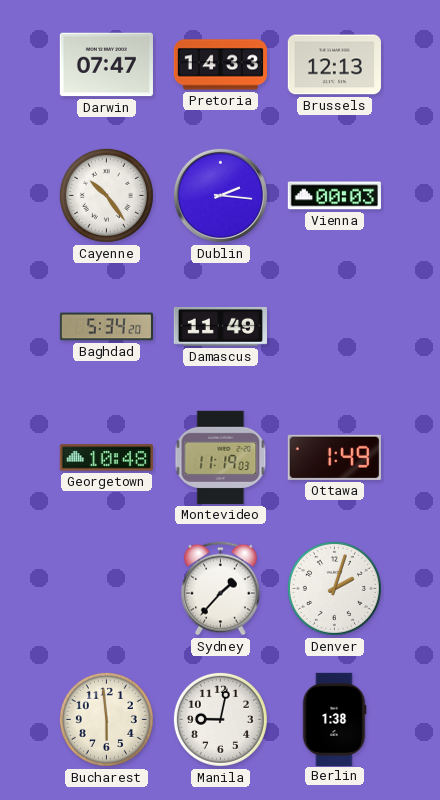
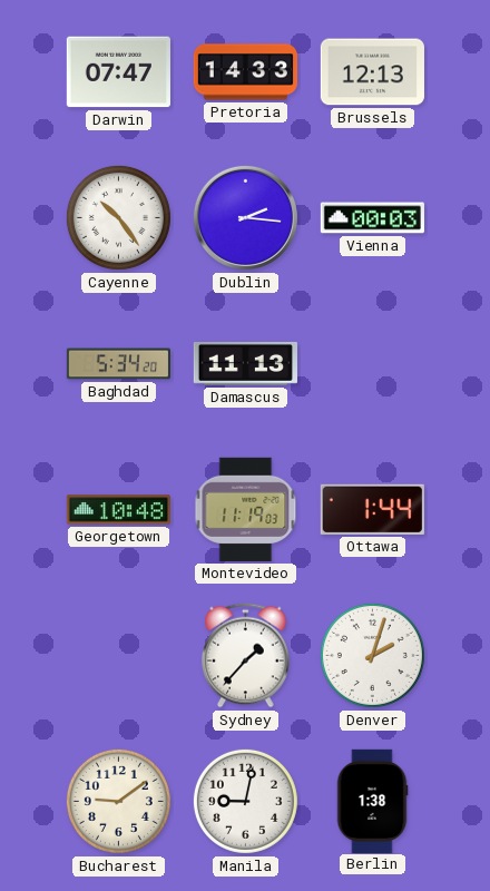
Damascus: 11:49 -> 11:13 (245, 363)
Ottawa: 1:49 -> 1:44 (372, 509)
Bucharest: 5:59 -> 9:09 (118, 801)
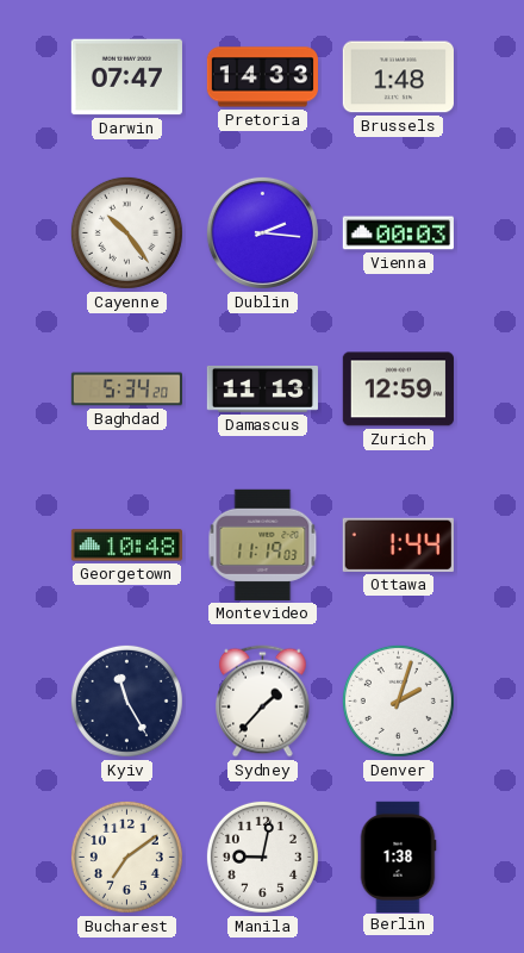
Brussels: 12:13 -> 1:48 (398, 77)
Zurich: none -> 12:59 (398, 390)
Kyiv: none -> 11:25 (126, 700)
Bucharest: 9:09 -> 7:09 (126, 857)
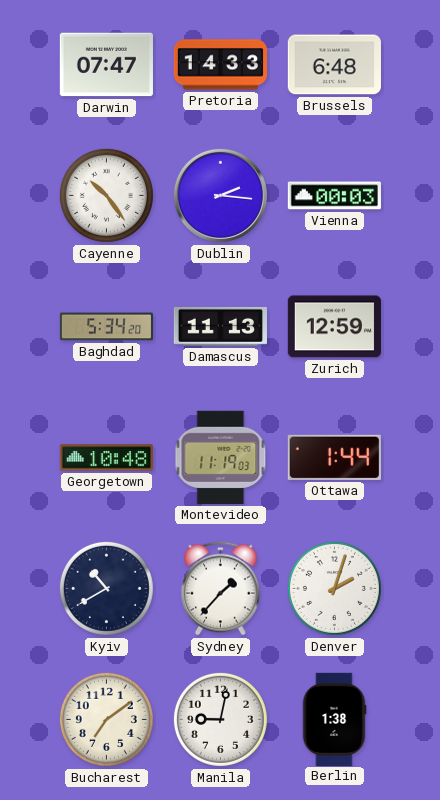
Brussels: 1:48 -> 6:48 (334, 65)
Kyiv: 11:25 -> 10:40 (106, 588)
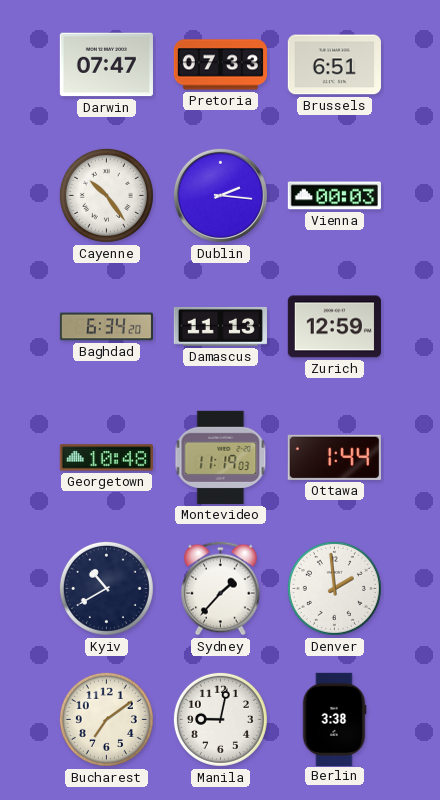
Pretoria: 14:33 -> 07:33 (220, 65)
Brussels: 6:48 -> 6:51 (334, 65)
Baghdad: 5:34 -> 6:34 (106, 327)
Denver: 2:03 -> 1:59 (334, 588)
Berlin: 1:38 -> 3:38 (334, 719)
